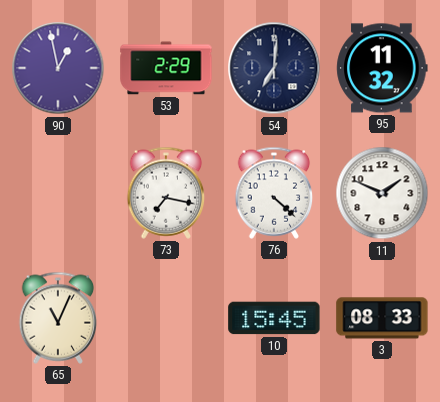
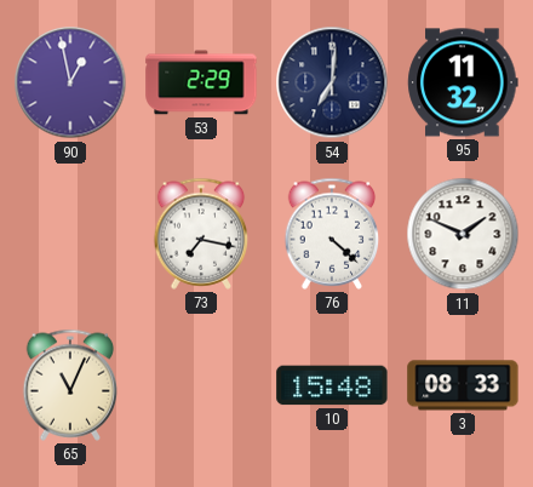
10: 15:45 -> 15:48 (332, 385)
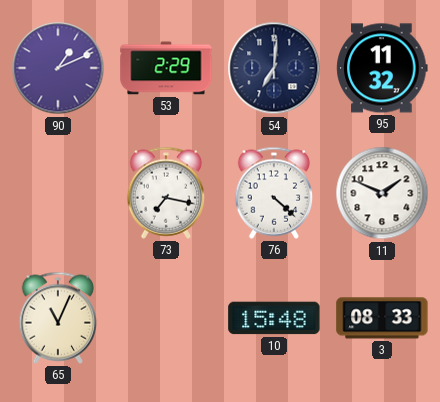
90: 12:58 -> 1:11 (58, 68)
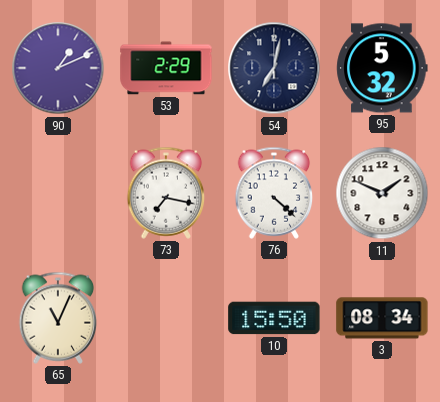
54: 7:01 -> 7:02 (274, 68)
95: 11:32 -> 5:32 (382, 68)
10: 15:48 -> 15:50 (274, 318)
3: 08:33 -> 08:34 (382, 318)
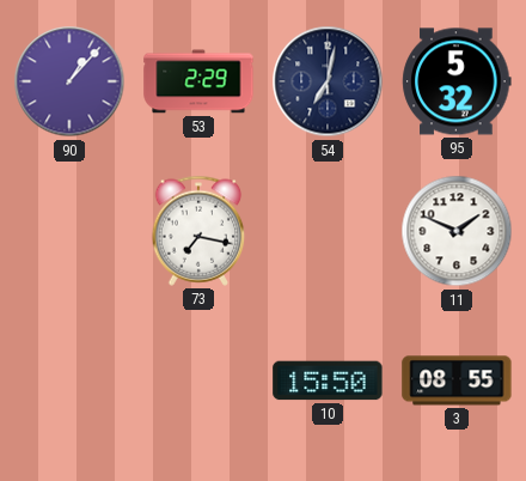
90: 1:11 -> 1:07 (69, 81)
76: 4:22 -> none (274, 193)
65: 11:04 -> none (58, 318)
3: 08:34 -> 08:55 (457, 380)
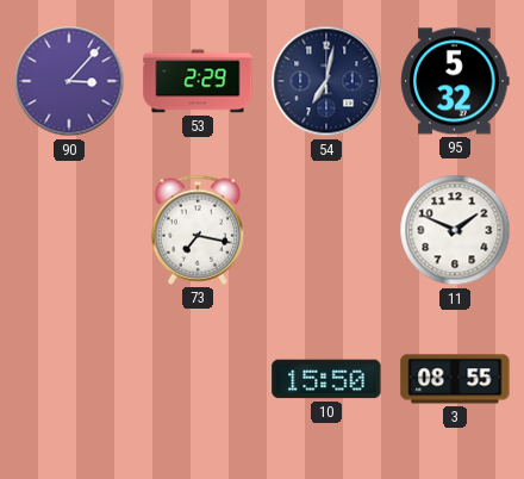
90: 1:07 -> 3:07 (69, 81)
